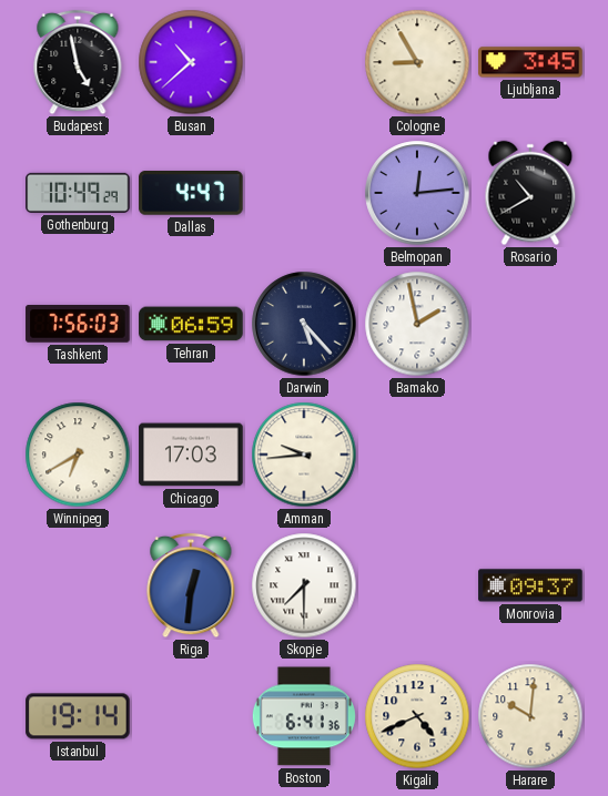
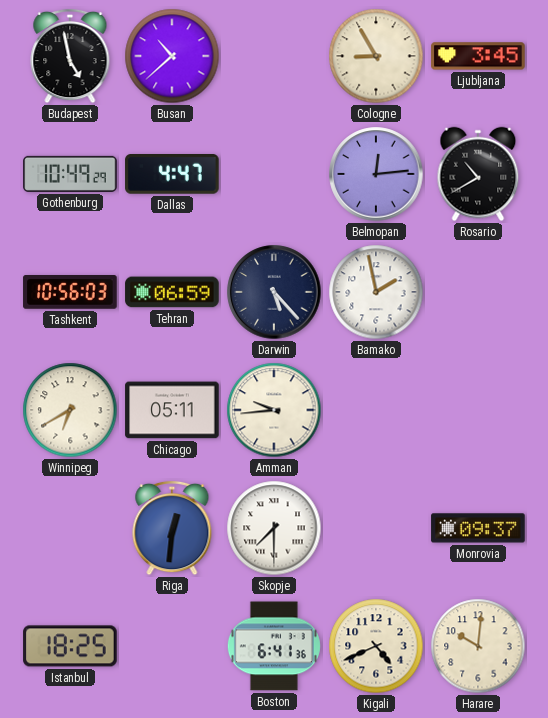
Tashkent: 7:56 -> 10:56 (70, 293)
Chicago: 17:03 -> 05:11 (172, 410)
Istanbul: 19:14 -> 18:25 (70, 646)
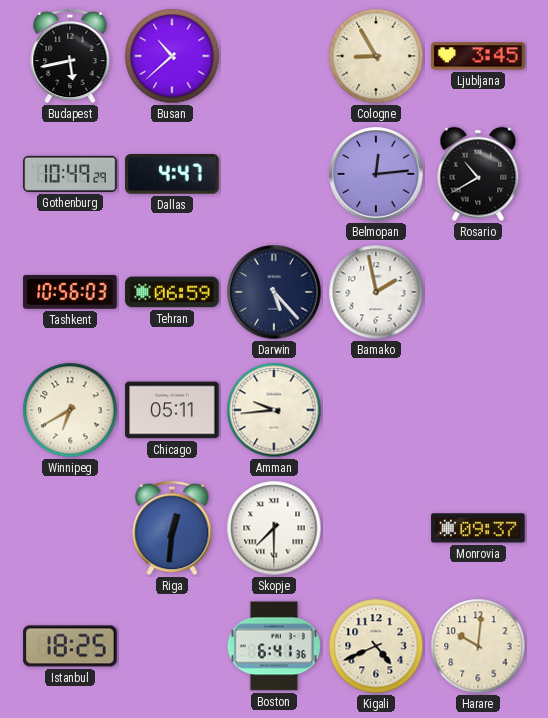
Budapest: 4:58 -> 5:43 (70, 56)
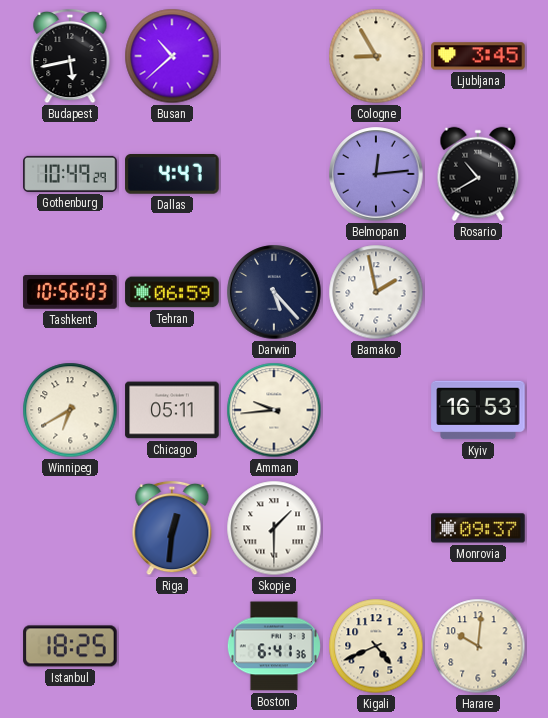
Kyiv: none -> 16:53 (478, 410)
Skopje: 7:30 -> 1:30 (274, 528)
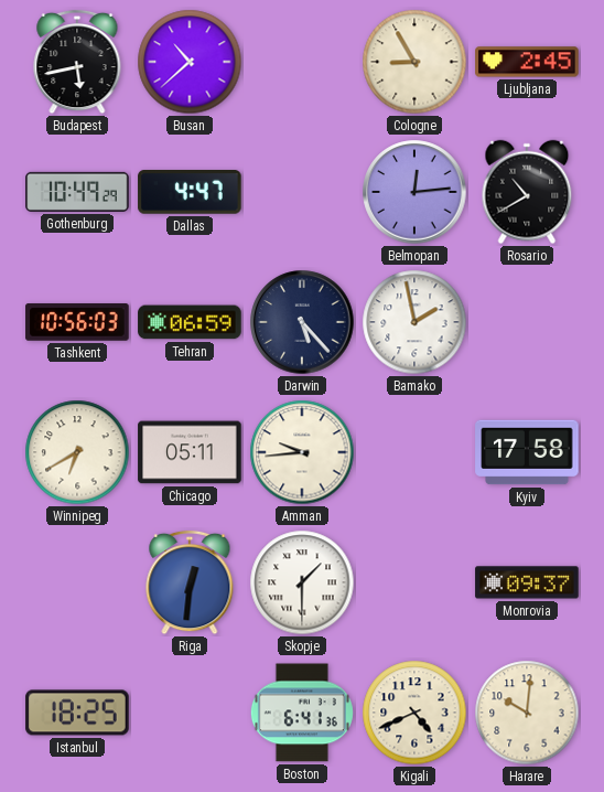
Ljubljana: 3:45 -> 2:45 (527, 62)
Kyiv: 16:53 -> 17:58 (527, 452)
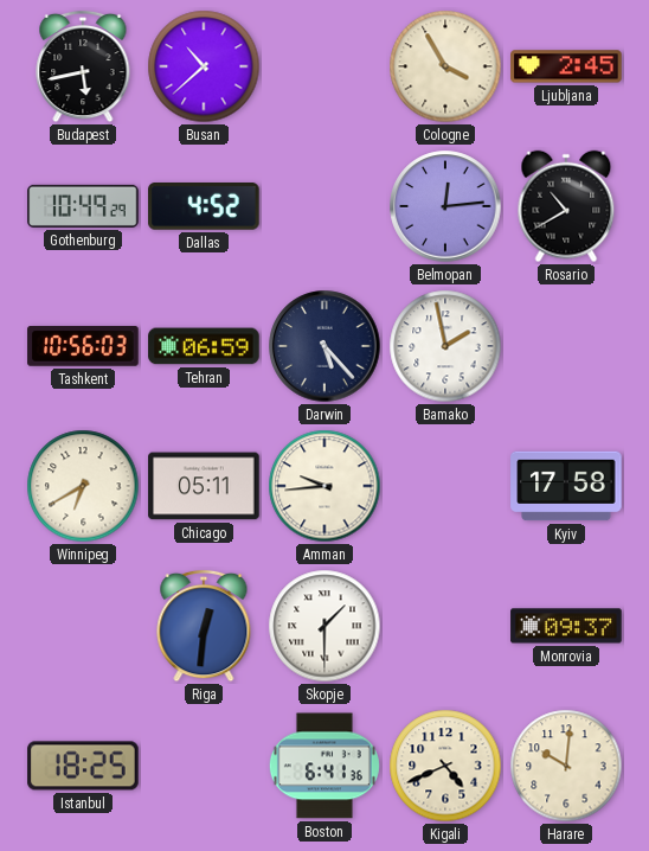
Cologne: 8:55 -> 3:55 (445, 66)
Dallas: 4:47 -> 4:52 (204, 207)
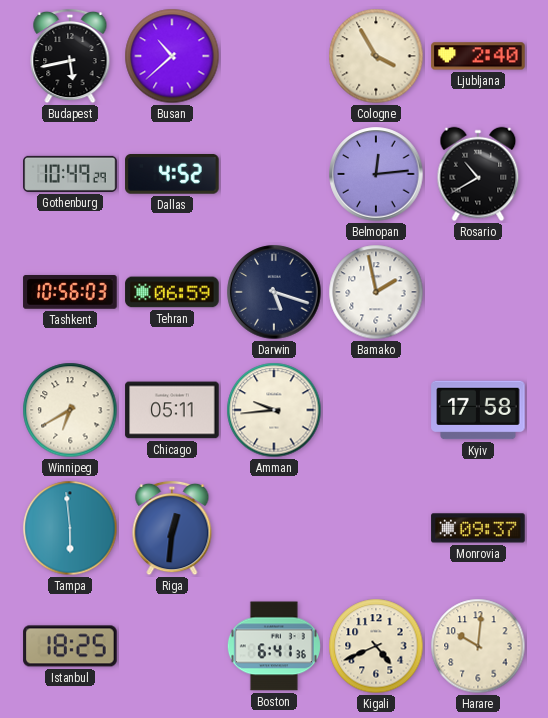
Ljubljana: 2:45 -> 2:40 (478, 56)
Darwin: 5:23 -> 5:18 (274, 292)
Tampa: none -> 5:59 (70, 528)
Skopje: 1:30 -> none (324, 626)
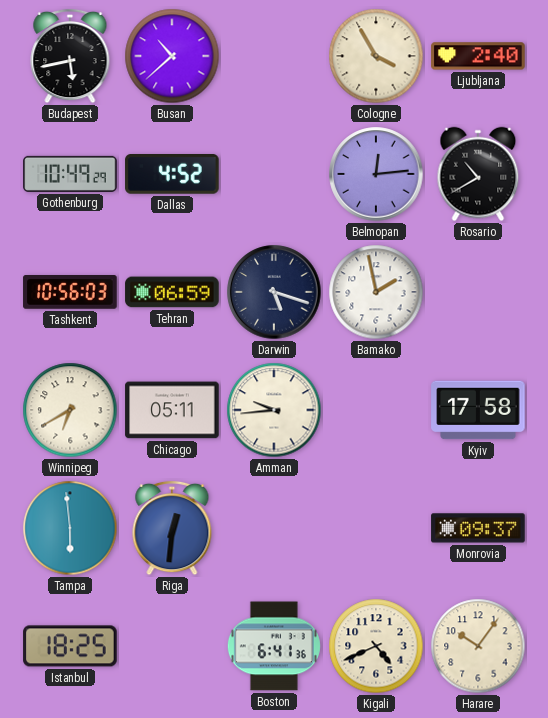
Harare: 10:01 -> 10:06 (478, 646)
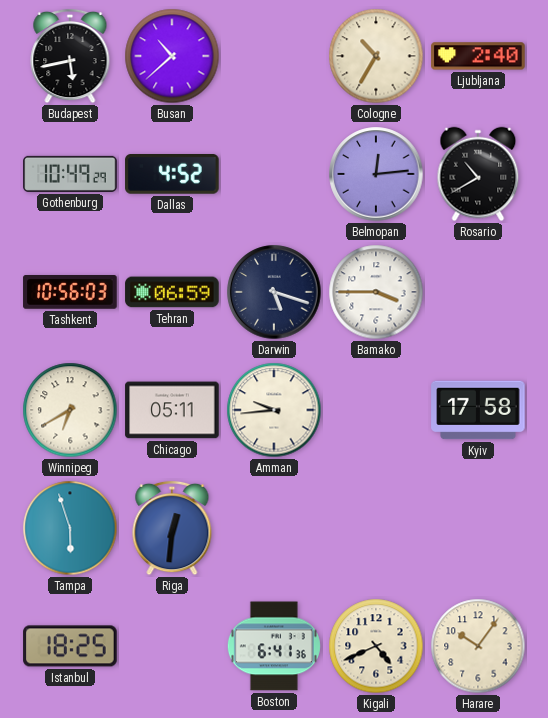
Cologne: 3:55 -> 10:35 (376, 56)
Bamako: 1:58 -> 3:45 (376, 292)
Tampa: 5:59 -> 5:57 (70, 528)
Monrovia: 09:37 -> none (478, 528)
